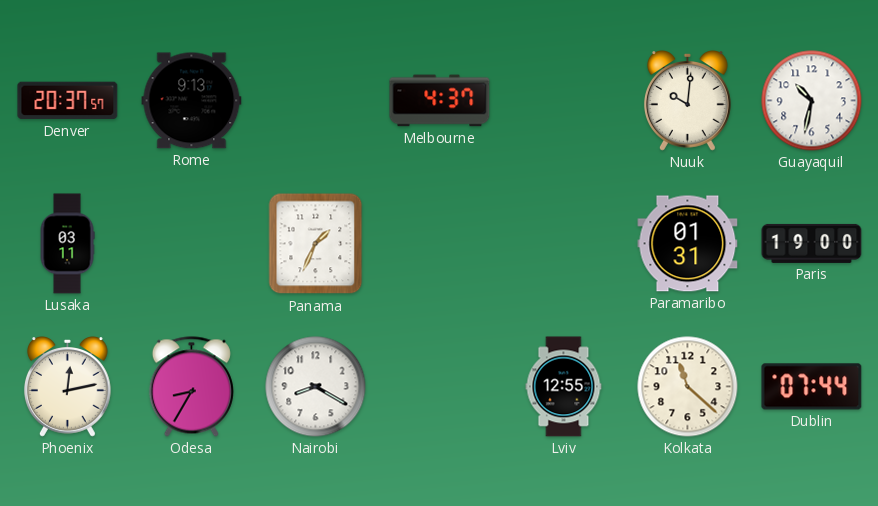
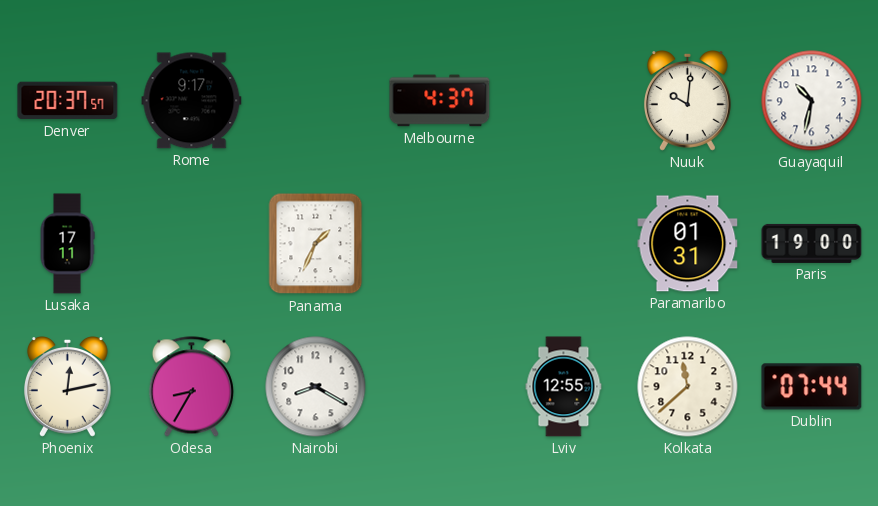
Rome: 9:13 -> 9:17 (192, 101)
Lusaka: 03:11 -> 17:11 (67, 244)
Kolkata: 11:22 -> 11:38 (688, 387)
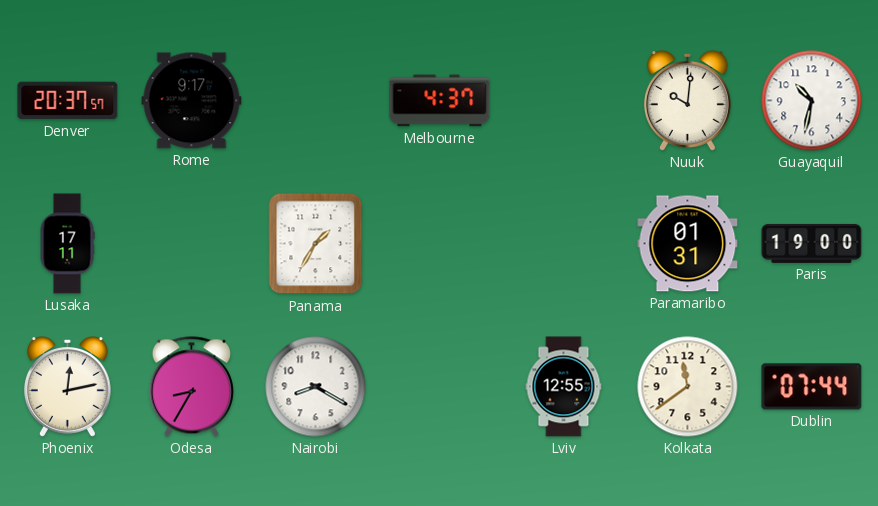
Panama: 1:34 -> 1:35 (316, 244)
Kolkata: 11:38 -> 11:39 (688, 387)
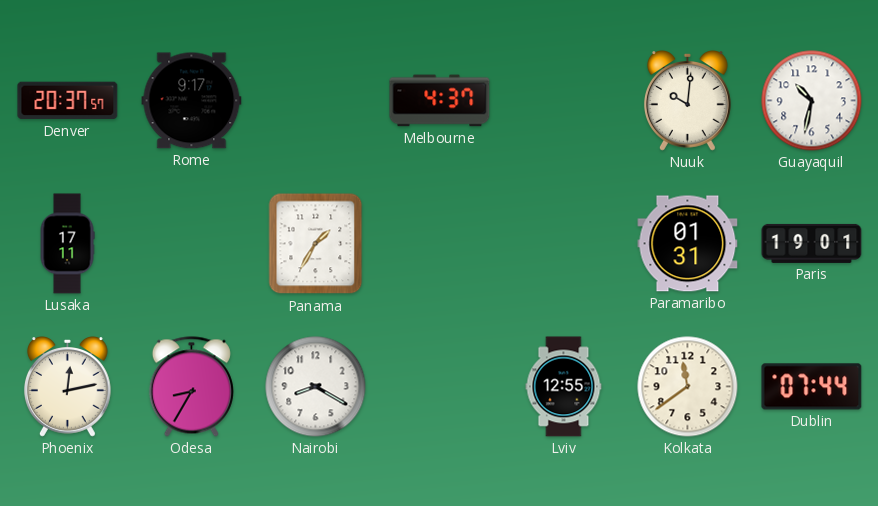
Paris: 19:00 -> 19:01 (812, 243)
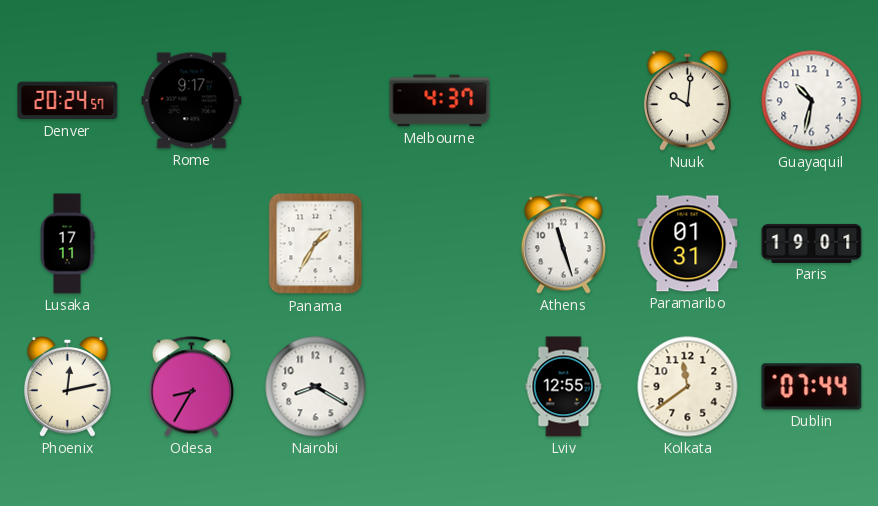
Denver: 20:37 -> 20:24 (68, 101)
Athens: none -> 11:27 (563, 244)
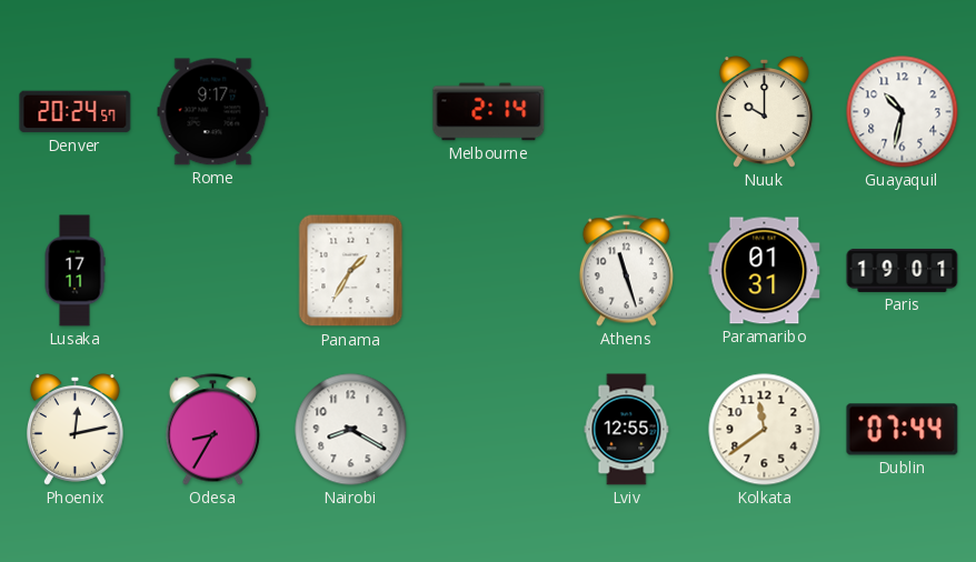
Melbourne: 4:37 -> 2:14 (489, 112)
Nuuk: 10:01 -> 10:00 (764, 112)
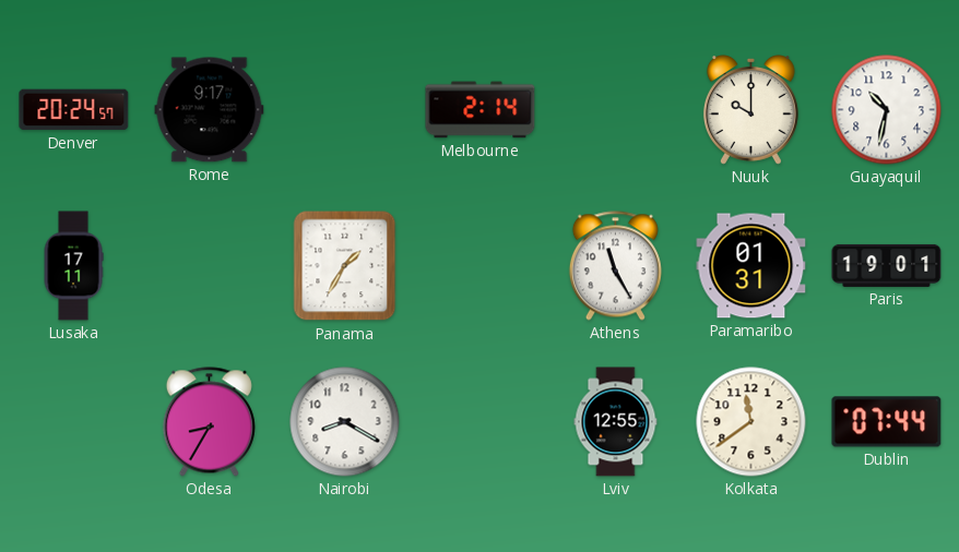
Athens: 11:27 -> 11:25 (615, 266)
Phoenix: 12:13 -> none (74, 430)
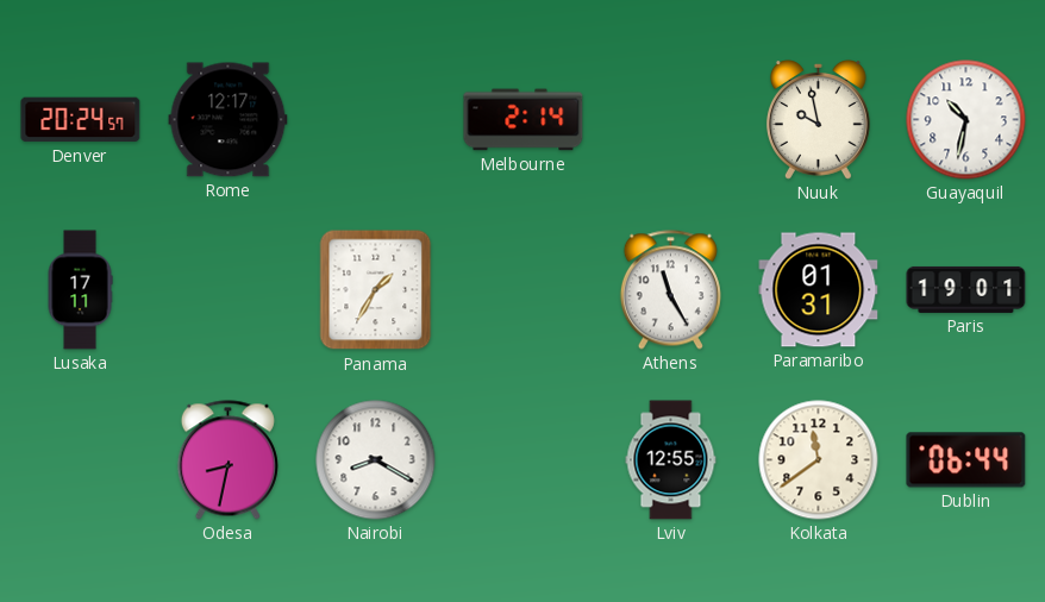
Rome: 9:17 -> 12:17 (229, 120)
Nuuk: 10:00 -> 9:58 (818, 120)
Odesa: 8:35 -> 8:32 (227, 460)
Dublin: 07:44 -> 06:44 (966, 460)
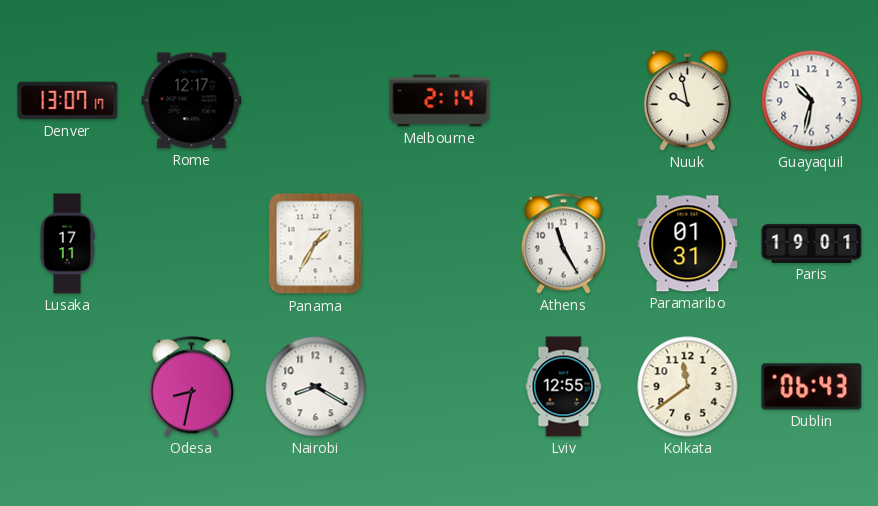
Denver: 20:24 -> 13:07 (68, 101)
Dublin: 06:44 -> 06:43 (812, 387)
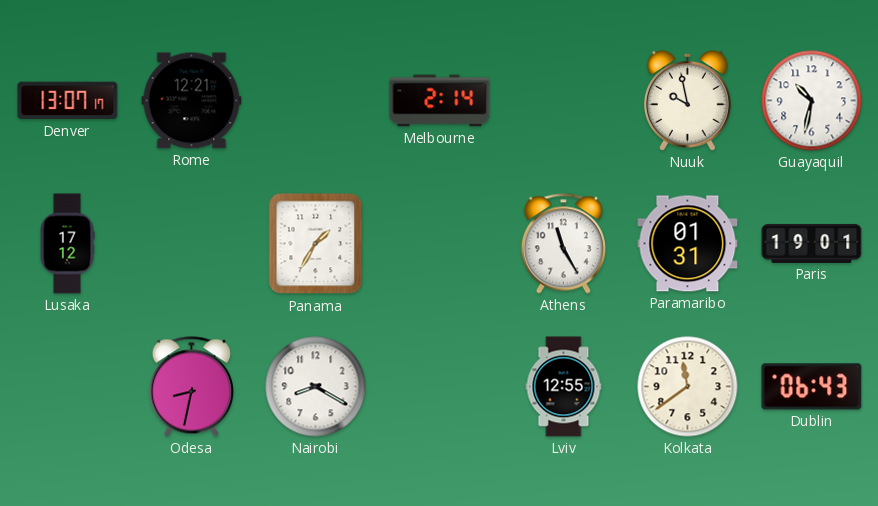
Rome: 12:17 -> 12:21 (192, 101)
Lusaka: 17:11 -> 17:12 (67, 244)
